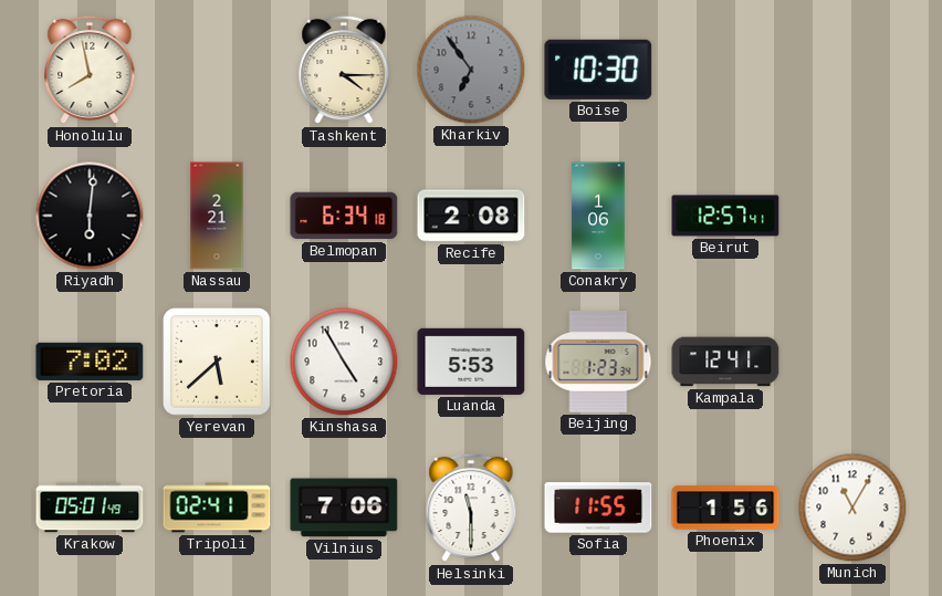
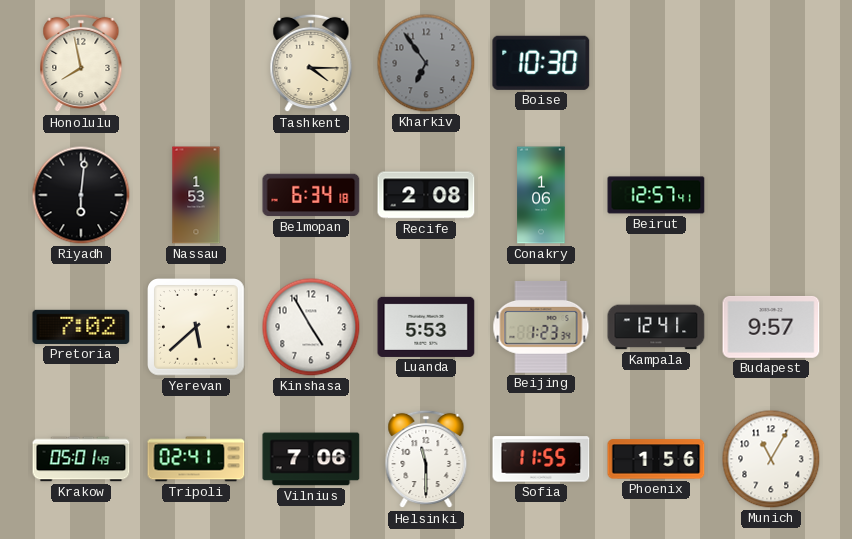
Nassau: 2:21 -> 1:53 (196, 195)
Budapest: none -> 9:57 (771, 327)
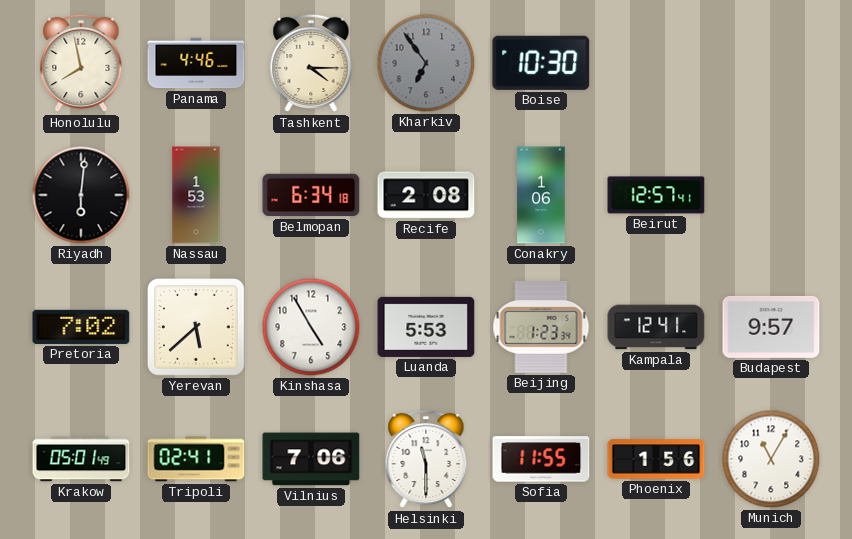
Panama: none -> 4:46 (196, 63)
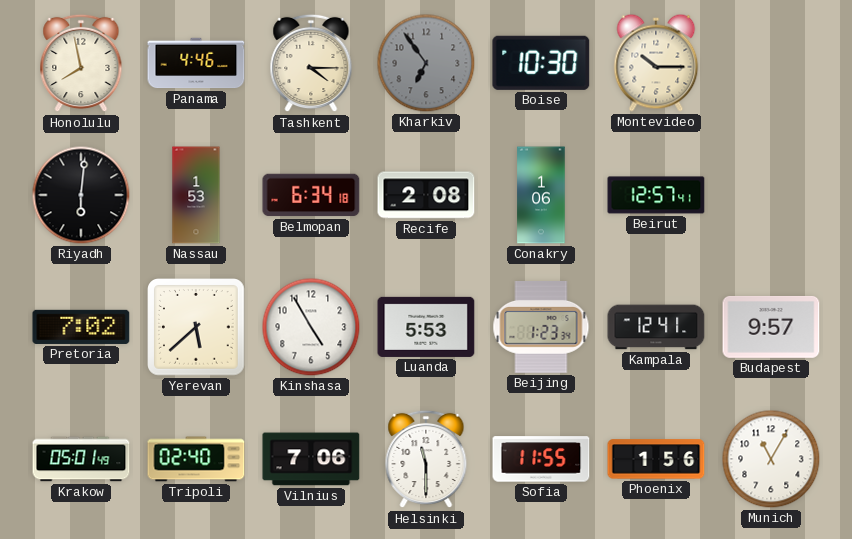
Montevideo: none -> 10:15 (656, 63)
Tripoli: 02:41 -> 02:40 (196, 459)
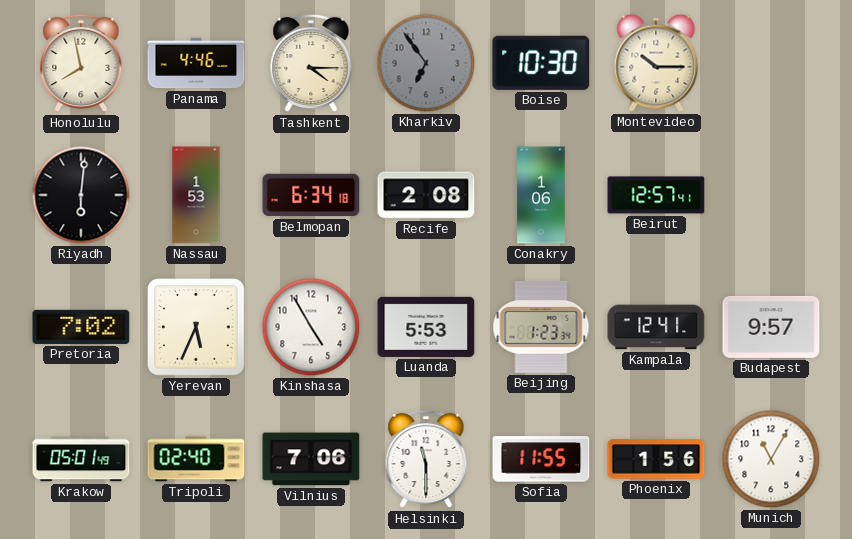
Yerevan: 5:38 -> 5:34 (197, 328)
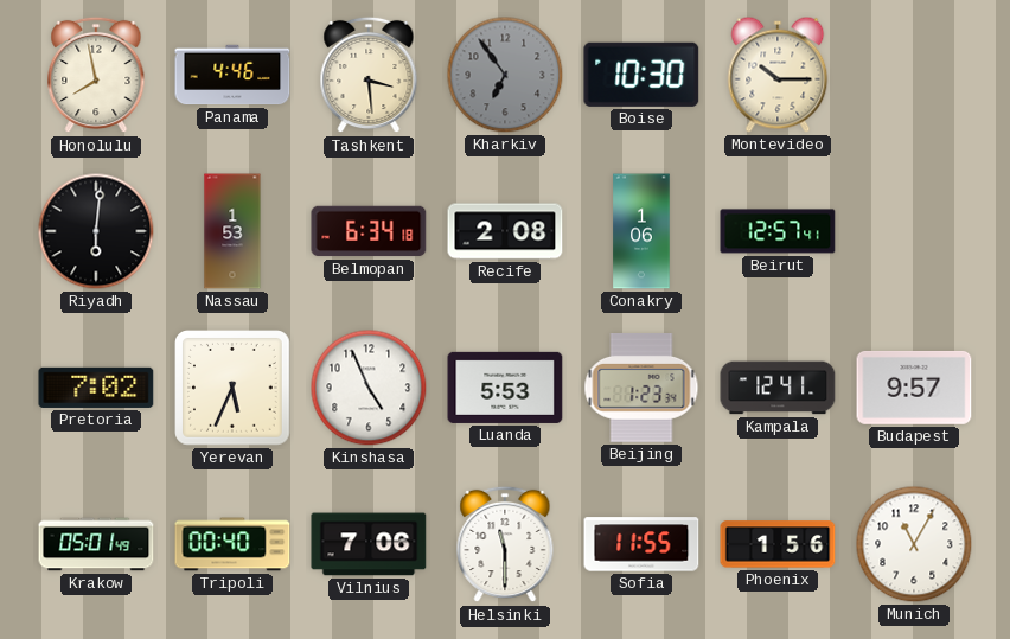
Tashkent: 4:15 -> 3:29 (369, 75)
Kinshasa: 4:55 -> 4:56 (369, 388)
Tripoli: 02:40 -> 00:40 (232, 544)
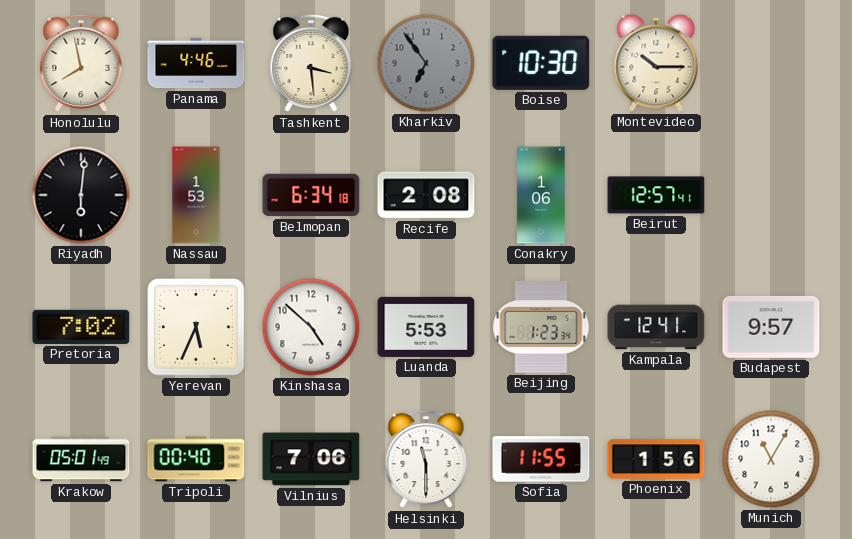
Kinshasa: 4:56 -> 4:52 (311, 327)
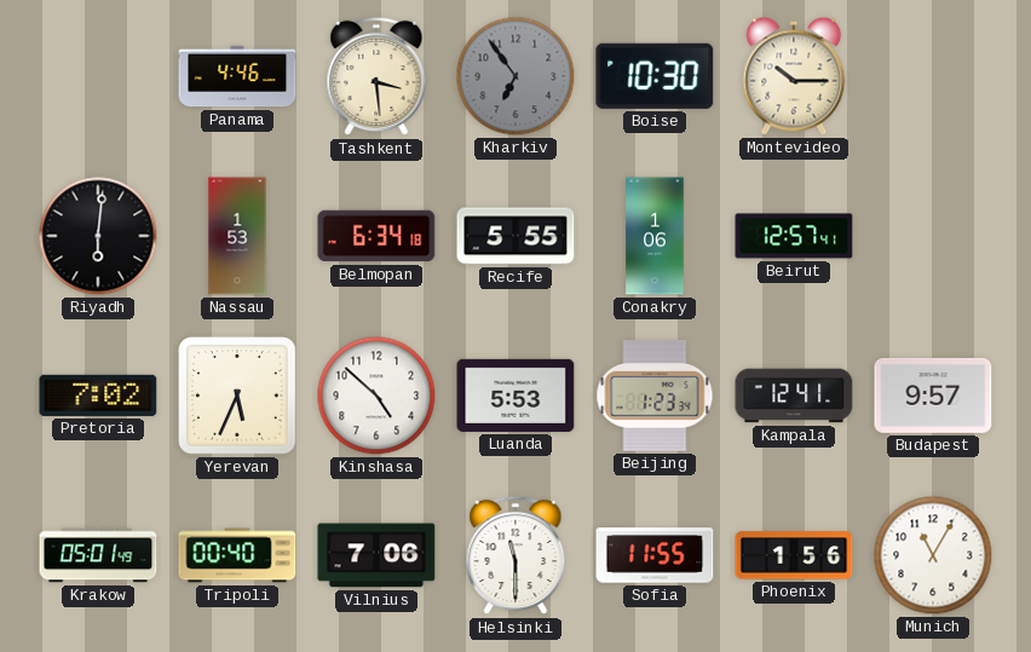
Honolulu: 7:58 -> none (81, 63)
Recife: 2:08 -> 5:55 (515, 236)
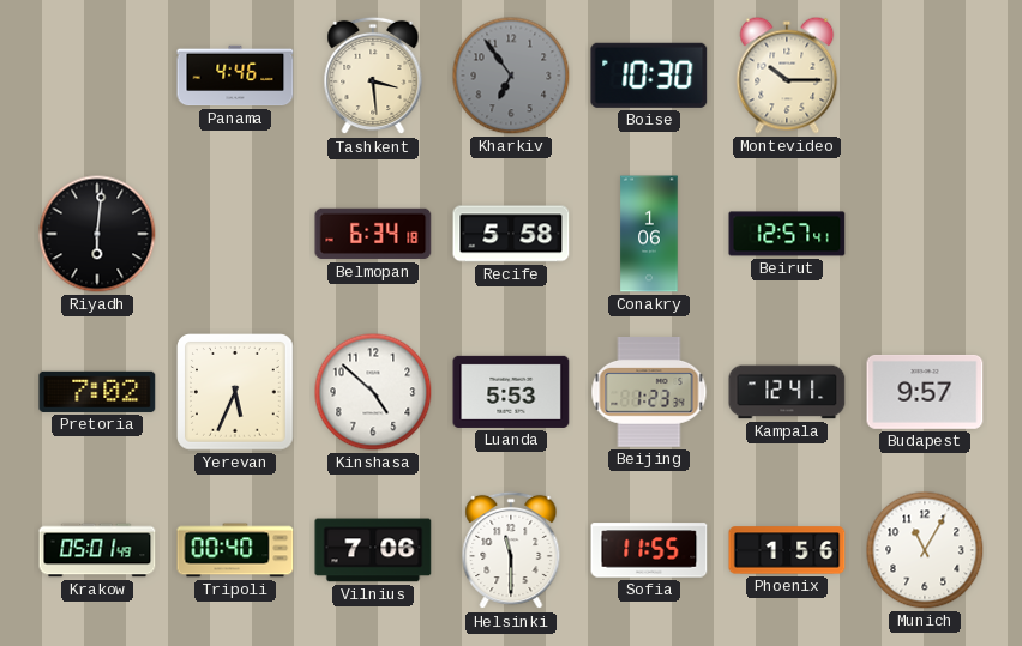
Nassau: 1:53 -> none (237, 236)
Recife: 5:55 -> 5:58 (511, 234)
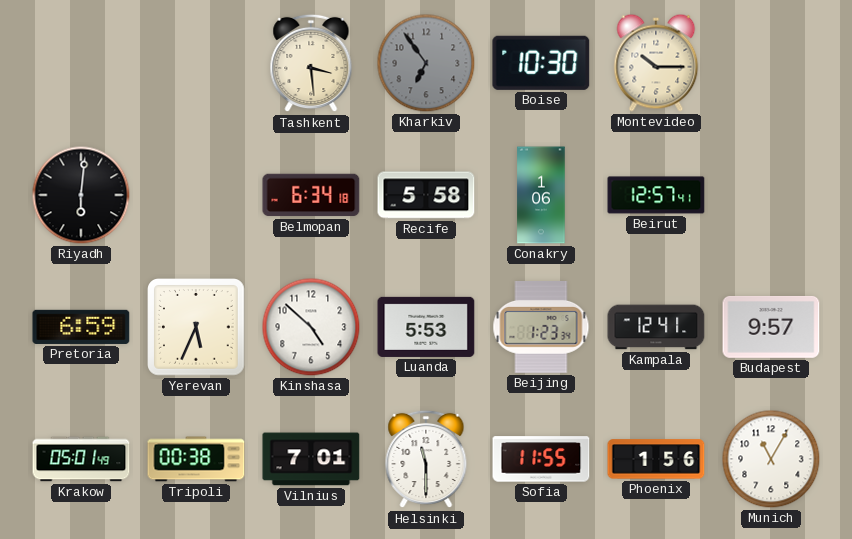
Panama: 4:46 -> none (235, 76)
Pretoria: 7:02 -> 6:59 (81, 327)
Tripoli: 00:40 -> 00:38 (196, 459)
Vilnius: 7:06 -> 7:01 (311, 459)
